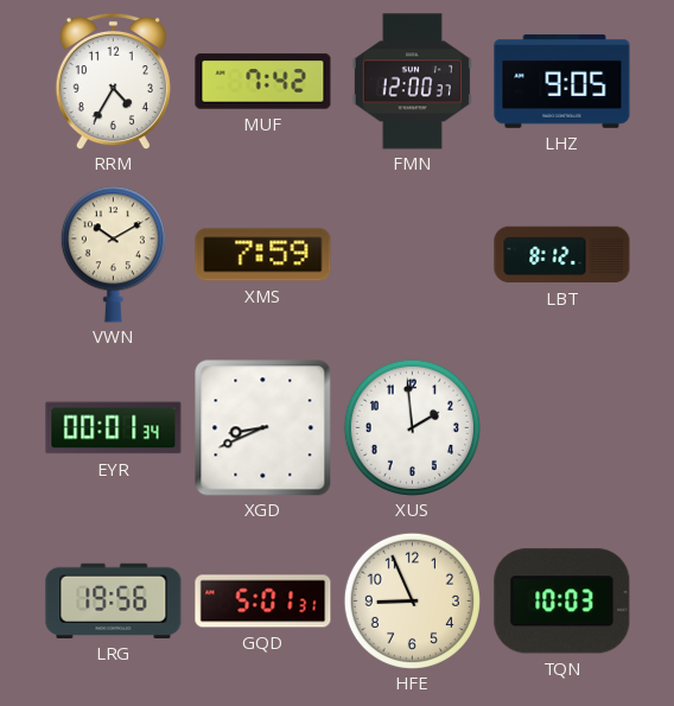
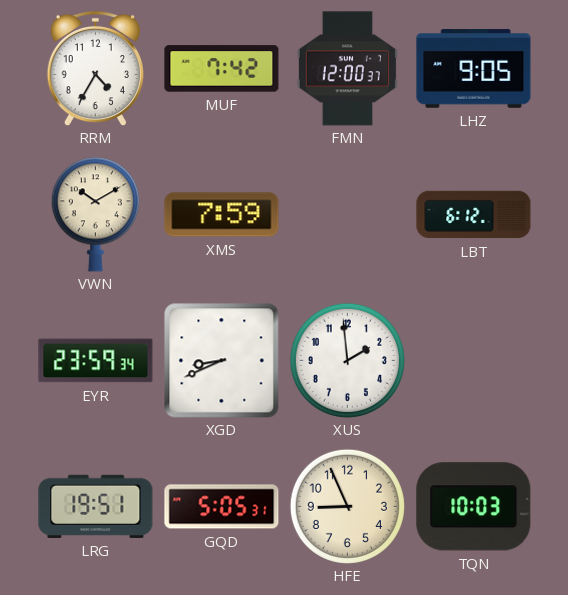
LBT: 8:12 -> 6:12 (474, 215)
EYR: 00:01 -> 23:59 (96, 361)
LRG: 19:56 -> 19:51 (96, 506)
GQD: 5:01 -> 5:05 (222, 507)
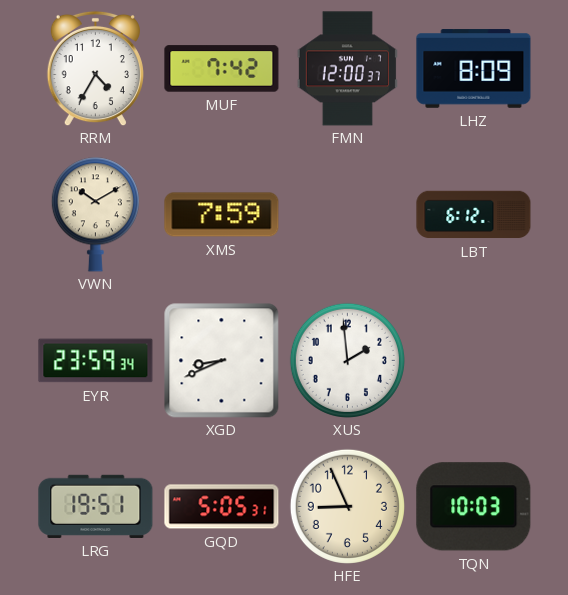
LHZ: 9:05 -> 8:09 (474, 69)
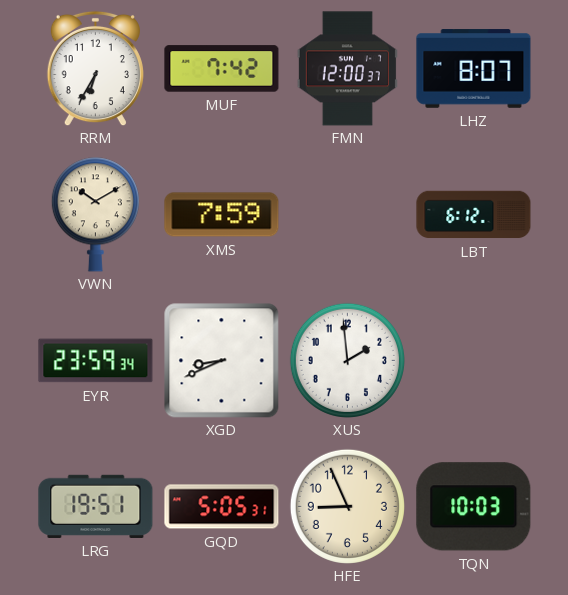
RRM: 4:35 -> 6:35 (95, 68)
LHZ: 8:09 -> 8:07 (474, 69)
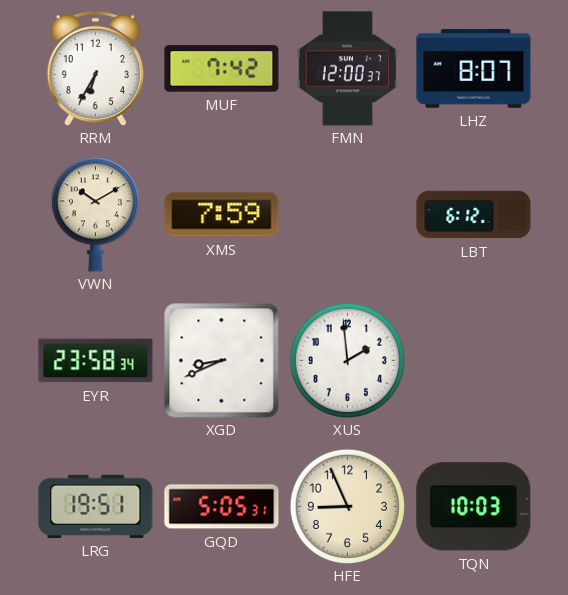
EYR: 23:59 -> 23:58 (96, 361)
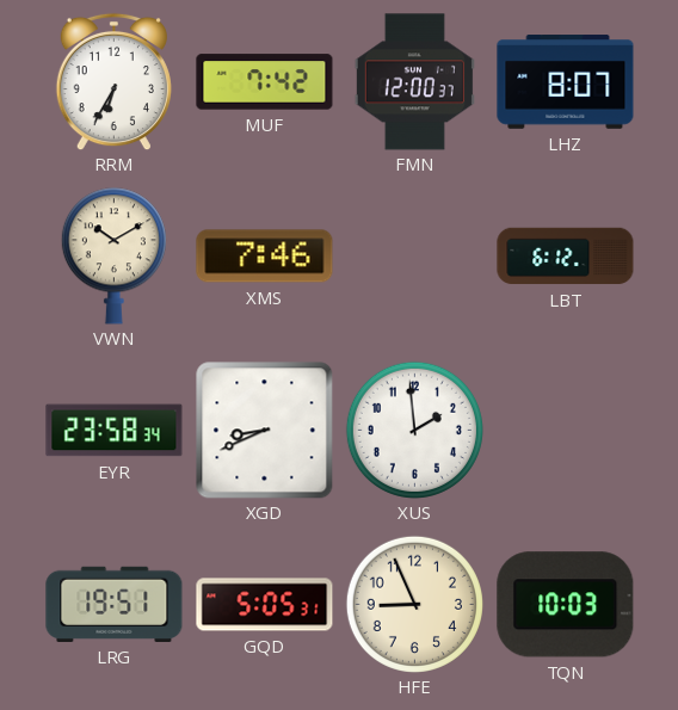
XMS: 7:59 -> 7:46 (265, 257)
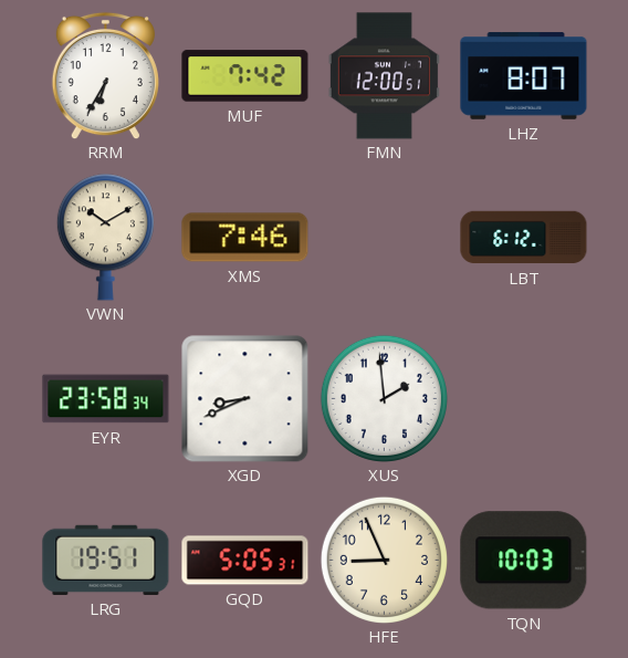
FMN: 12:00:37 -> 12:00:51 (384, 76)
